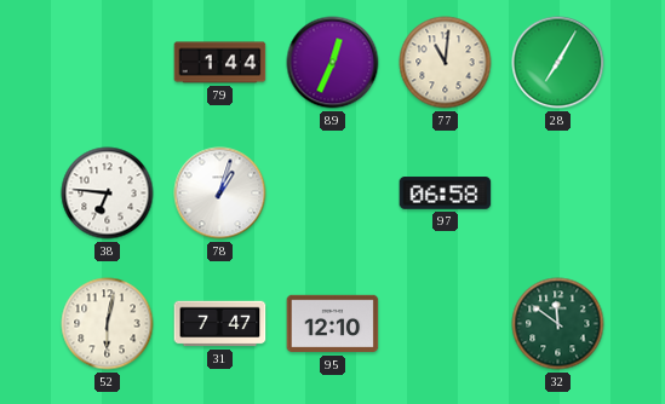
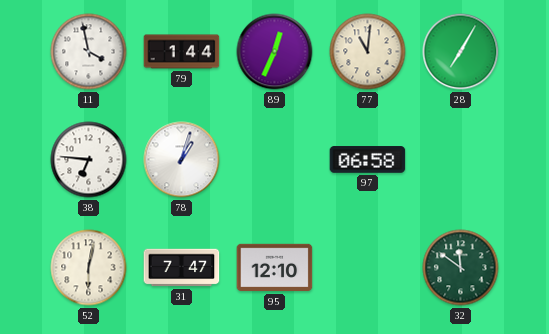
11: none -> 3:58 (89, 52)
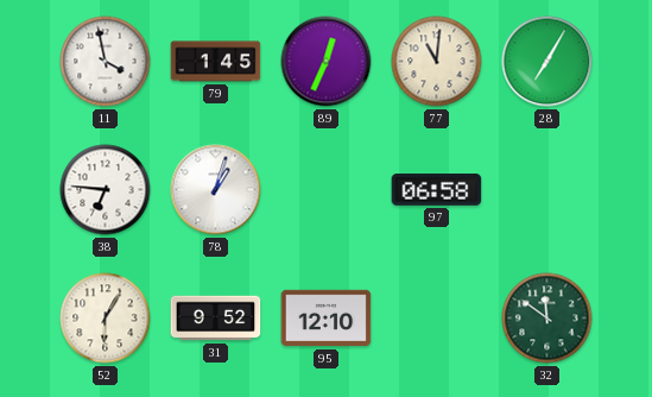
79: 1:44 -> 1:45 (216, 62)
52: 6:02 -> 6:05 (106, 319)
31: 7:47 -> 9:52 (216, 319)
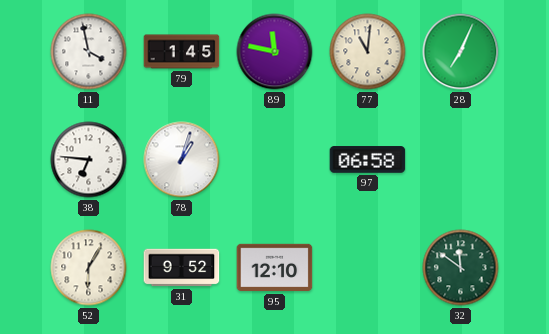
89: 12:34 -> 11:47 (275, 52)
28: 7:05 -> 7:04 (461, 52)
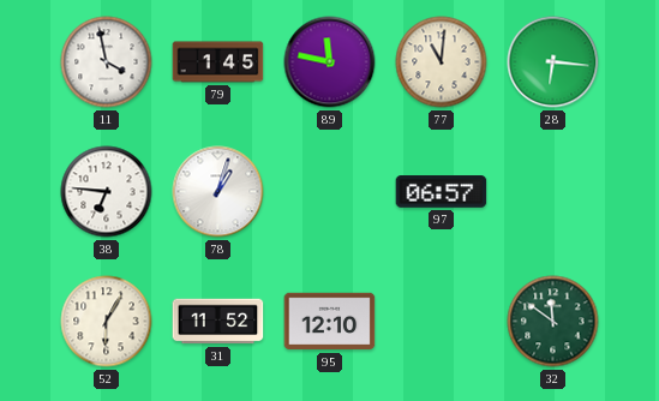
28: 7:04 -> 6:16 (553, 62)
97: 06:58 -> 06:57 (442, 192)
31: 9:52 -> 11:52 (218, 322)
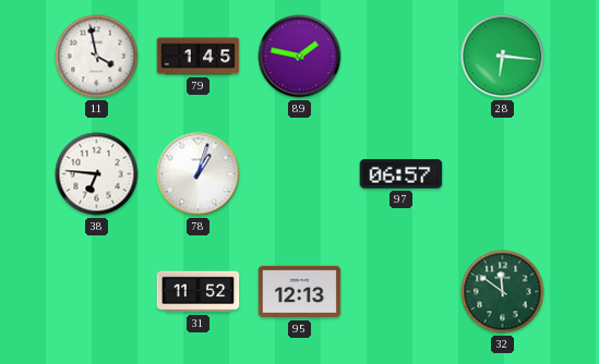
89: 11:47 -> 1:47 (300, 57)
77: 11:01 -> none (442, 62)
52: 6:05 -> none (107, 322)
95: 12:10 -> 12:13 (300, 292)
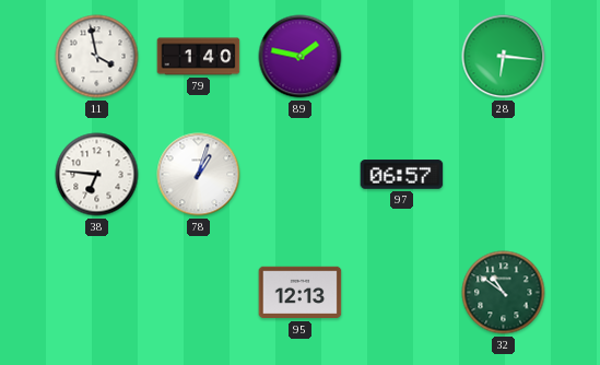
79: 1:45 -> 1:40 (199, 57)
31: 11:52 -> none (199, 292)
32: 11:51 -> 10:51 (504, 293)
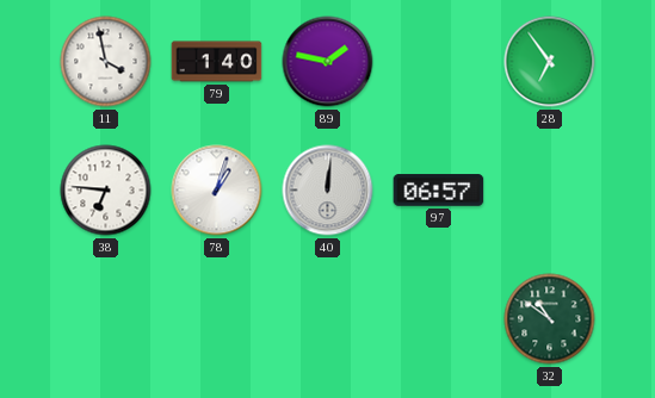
28: 6:16 -> 6:54 (550, 62)
40: none -> 12:01 (328, 191)
95: 12:13 -> none (301, 293)
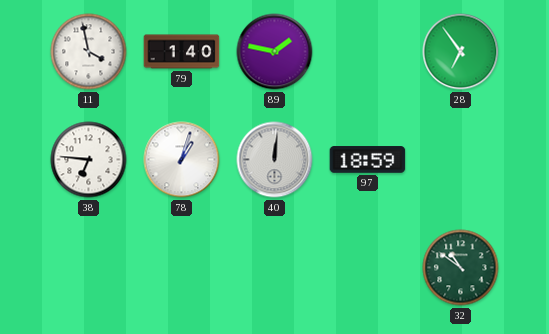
97: 06:57 -> 18:59 (368, 160)
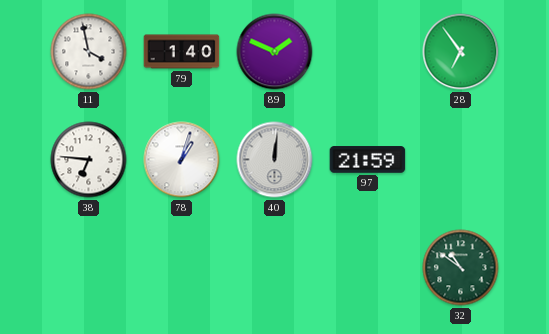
89: 1:47 -> 1:49 (275, 52)
97: 18:59 -> 21:59 (368, 160)
